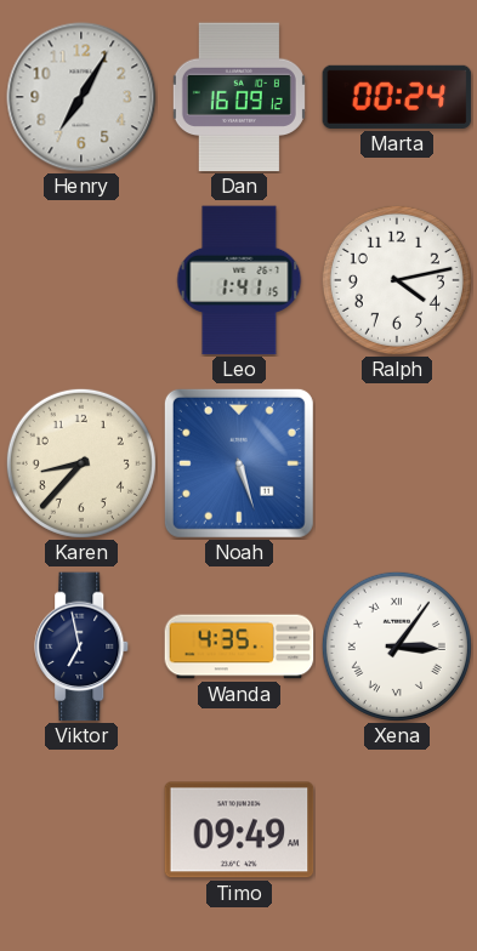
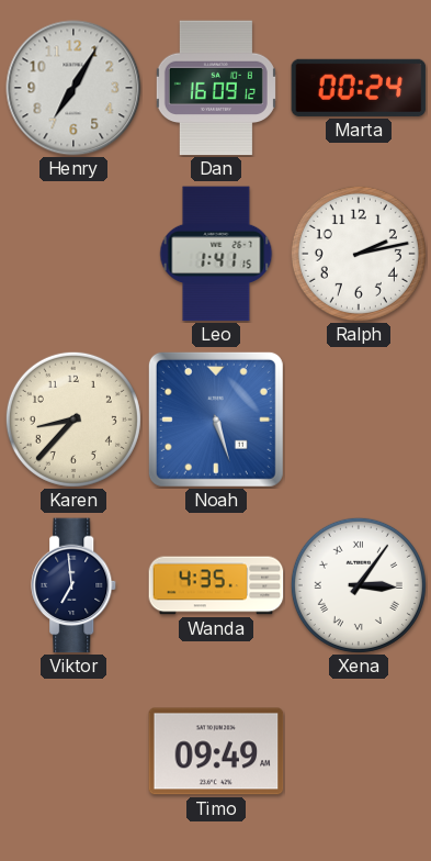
Ralph: 4:13 -> 2:13 (359, 254)
Viktor: 6:58 -> 6:59 (75, 585)
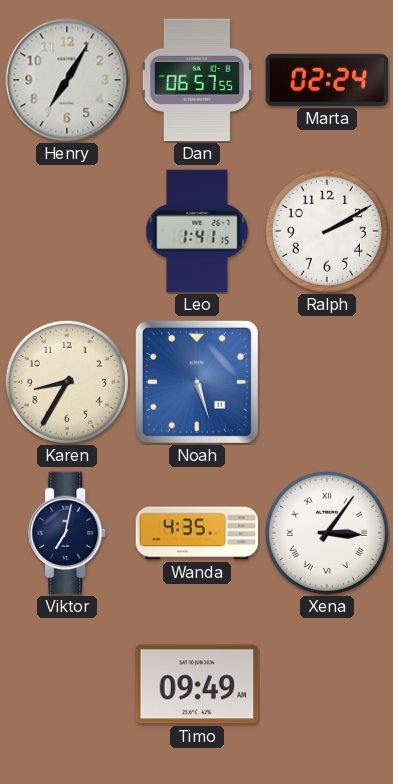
Dan: 16:09 -> 06:57 (197, 80)
Marta: 00:24 -> 02:24 (327, 80)
Ralph: 2:13 -> 2:10 (327, 231)
Karen: 8:37 -> 8:35 (67, 382)
Viktor: 6:59 -> 7:02 (68, 533)
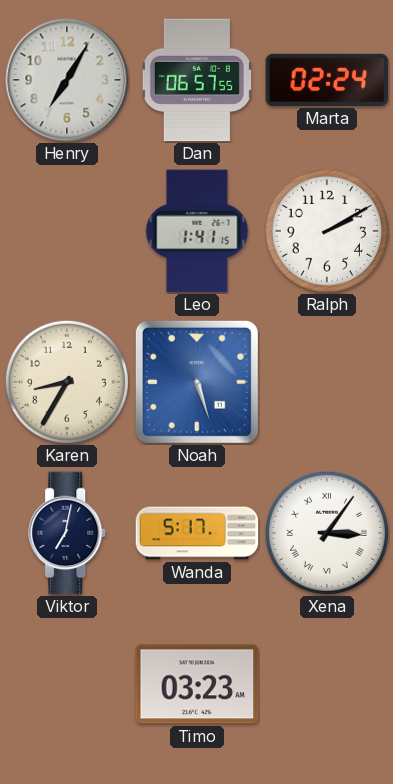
Wanda: 4:35 -> 5:17 (197, 533)
Timo: 09:49 -> 03:23 (197, 684)
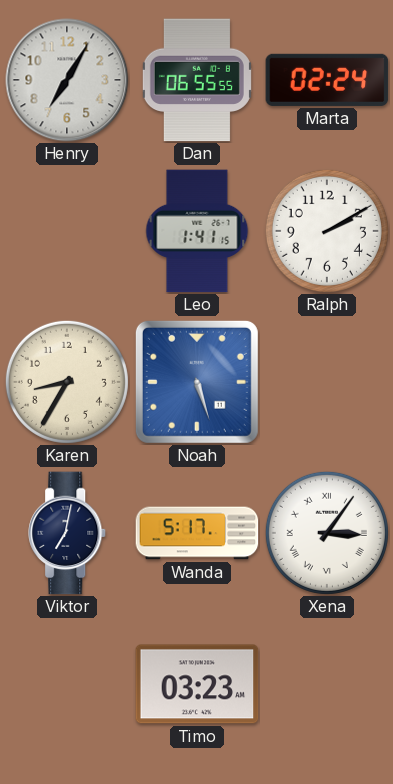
Dan: 06:57 -> 06:55 (197, 80)
